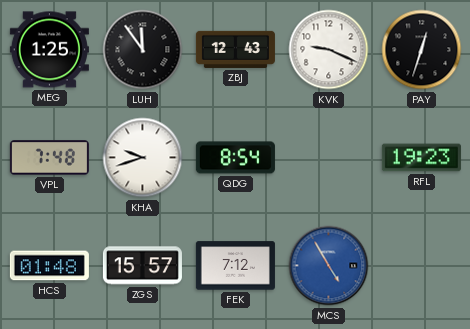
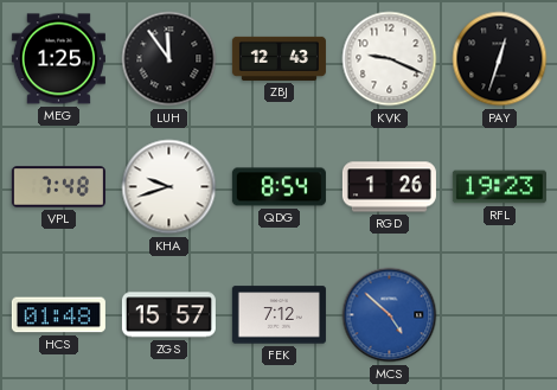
RGD: none -> 1:26 (389, 187)
MCS: 4:55 -> 4:52 (390, 315)
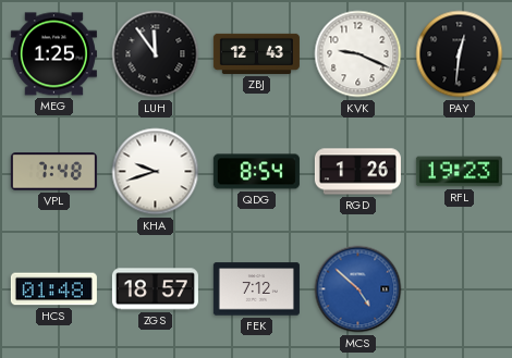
PAY: 12:33 -> 12:31 (460, 54)
ZGS: 15:57 -> 18:57 (155, 289)
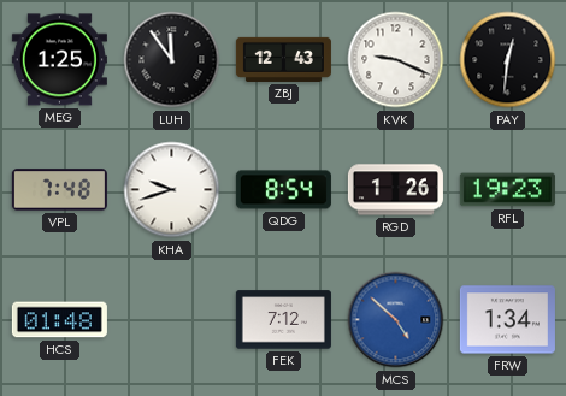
ZGS: 18:57 -> none (155, 289)
FRW: none -> 1:34 (507, 320)
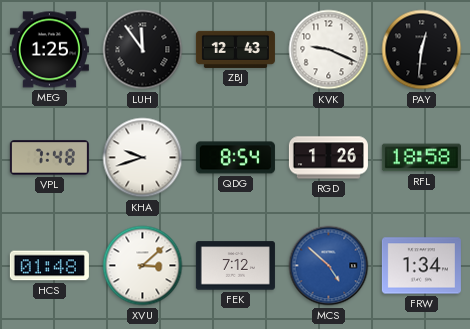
RFL: 19:23 -> 18:58 (421, 158)
XVU: none -> 3:08 (143, 266)
